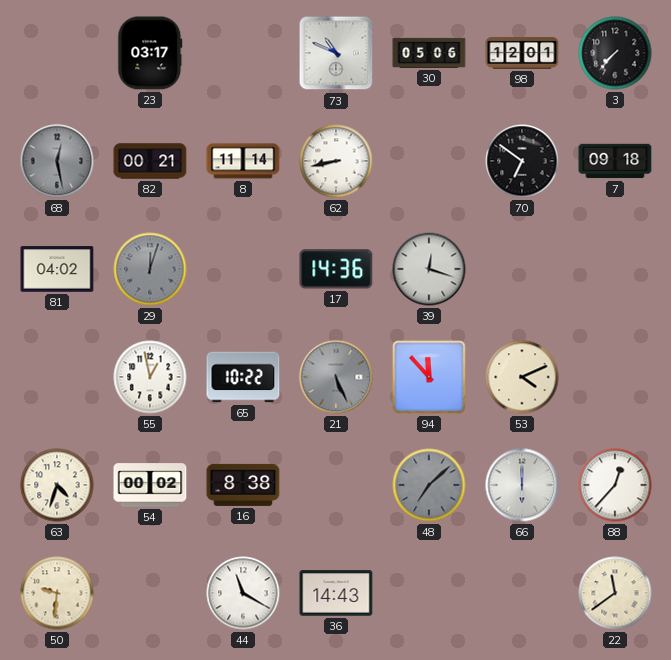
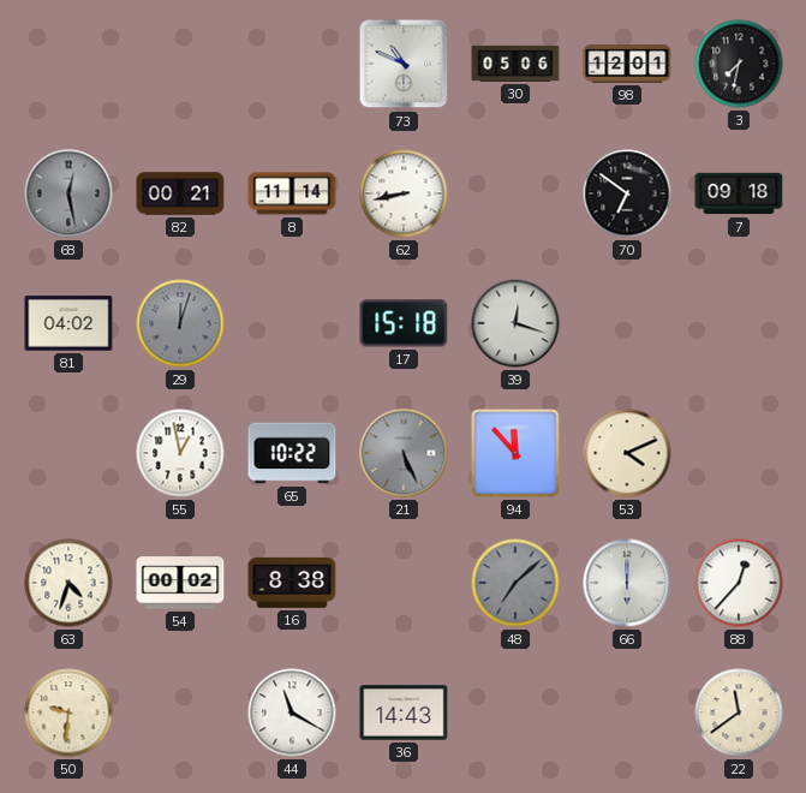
23: 03:17 -> none (150, 53)
3: 7:37 -> 7:32 (739, 64)
17: 14:36 -> 15:18 (404, 323)
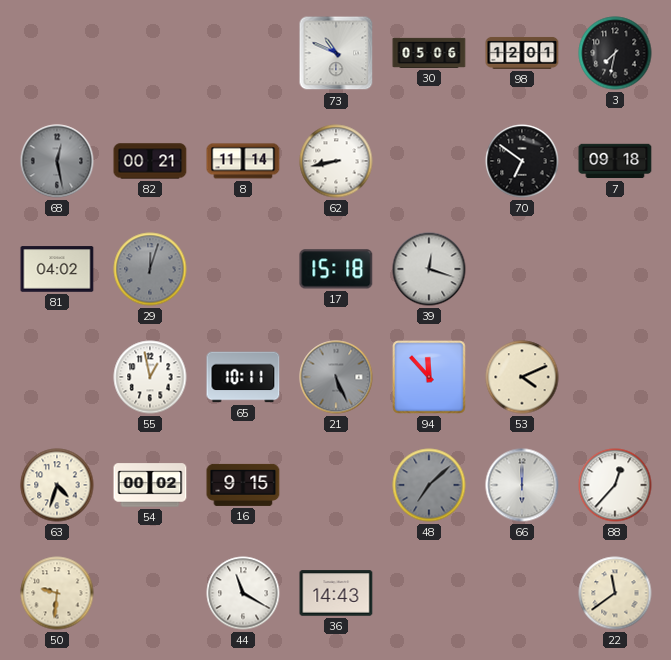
65: 10:22 -> 10:11 (243, 377)
16: 8:38 -> 9:15 (243, 485)
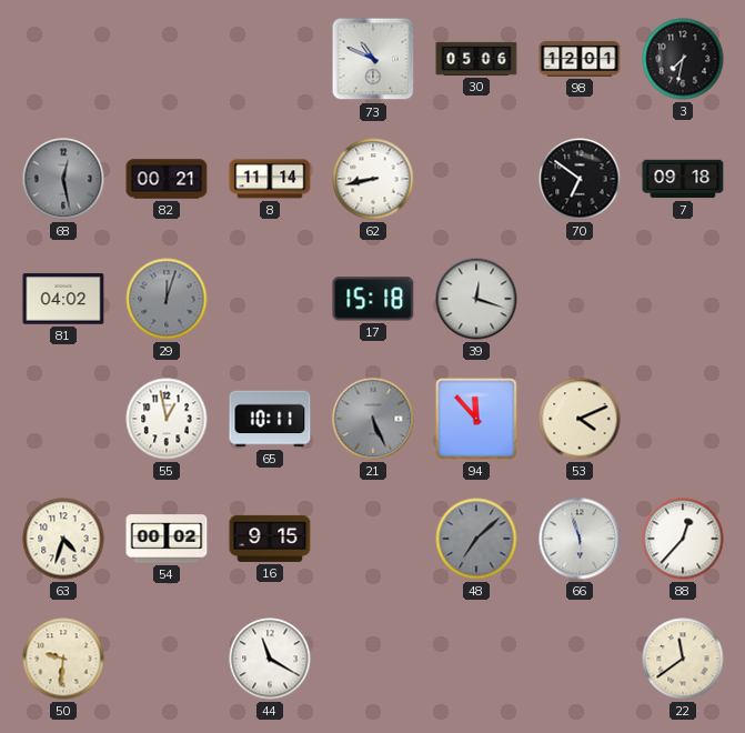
66: 6:00 -> 5:57 (580, 539)
36: 14:43 -> none (336, 593)
